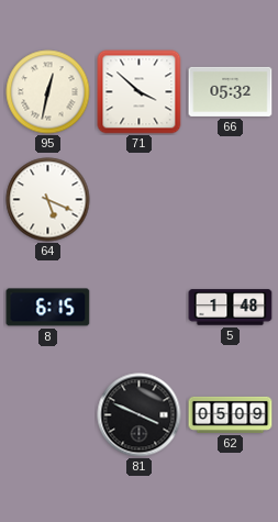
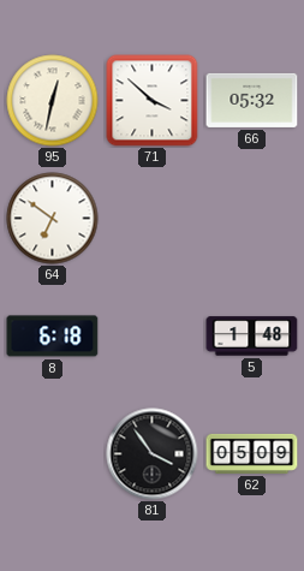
64: 5:19 -> 6:51 (53, 219)
8: 6:15 -> 6:18 (53, 337)
81: 3:49 -> 3:54 (153, 454)
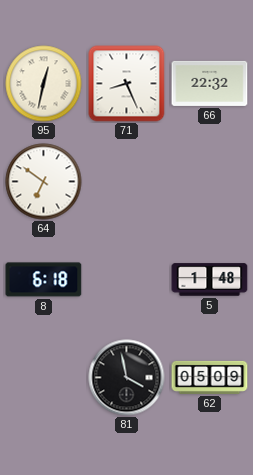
71: 3:52 -> 8:26 (127, 84)
66: 05:32 -> 22:32 (210, 83)
81: 3:54 -> 3:58 (127, 378)
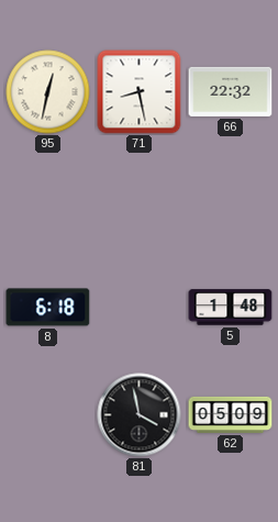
71: 8:26 -> 8:28 (140, 92)
64: 6:51 -> none (44, 182)
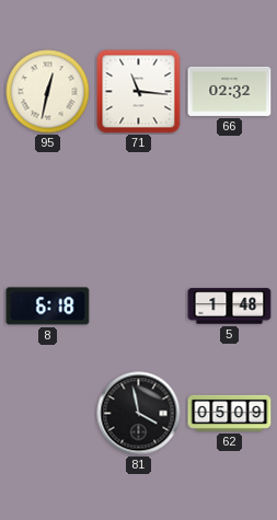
71: 8:28 -> 11:16 (139, 92)
66: 22:32 -> 02:32 (230, 91)
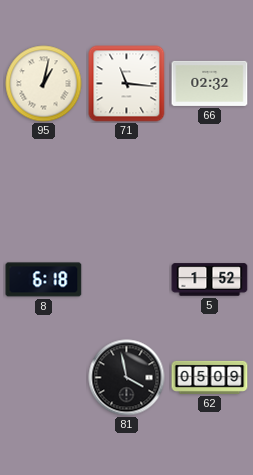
95: 12:32 -> 1:02 (44, 84)
5: 1:48 -> 1:52 (210, 280)
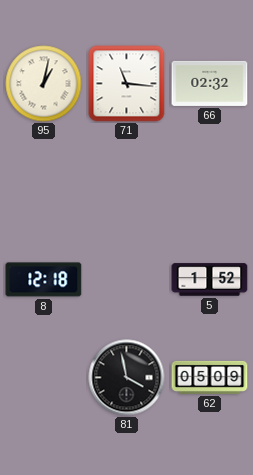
8: 6:18 -> 12:18 (44, 280)
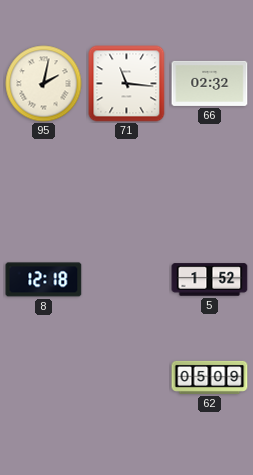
95: 1:02 -> 2:02 (44, 84)
81: 3:58 -> none (127, 378)
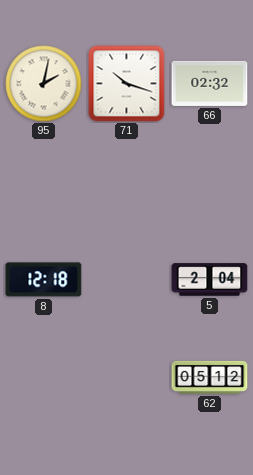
71: 11:16 -> 10:18 (127, 84)
5: 1:52 -> 2:04 (210, 280)
62: 05:09 -> 05:12 (210, 377)
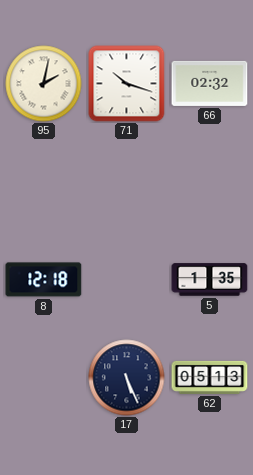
5: 2:04 -> 1:35 (210, 280)
17: none -> 5:26 (127, 378)
62: 05:12 -> 05:13 (210, 377)
